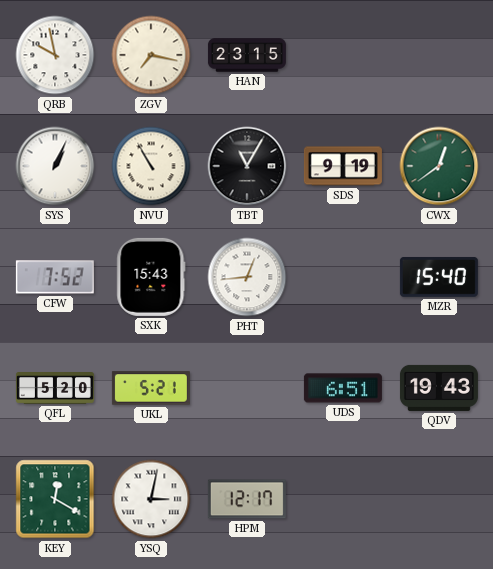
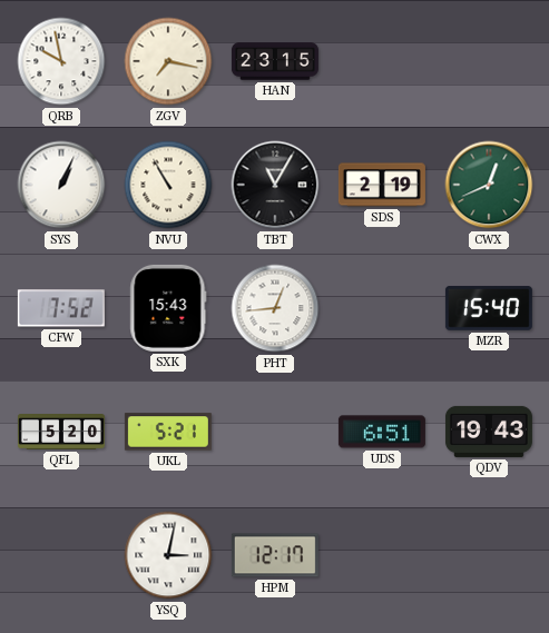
SDS: 9:19 -> 2:19 (382, 185)
CWX: 12:39 -> 12:41 (489, 185)
KEY: 12:20 -> none (55, 499)
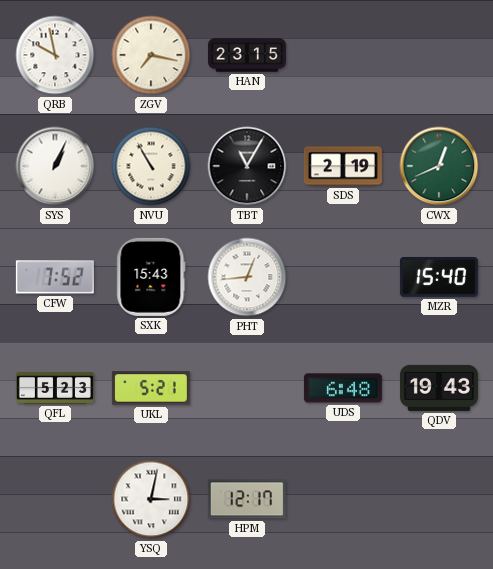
QFL: 5:20 -> 5:23 (55, 389)
UDS: 6:51 -> 6:48 (343, 388)
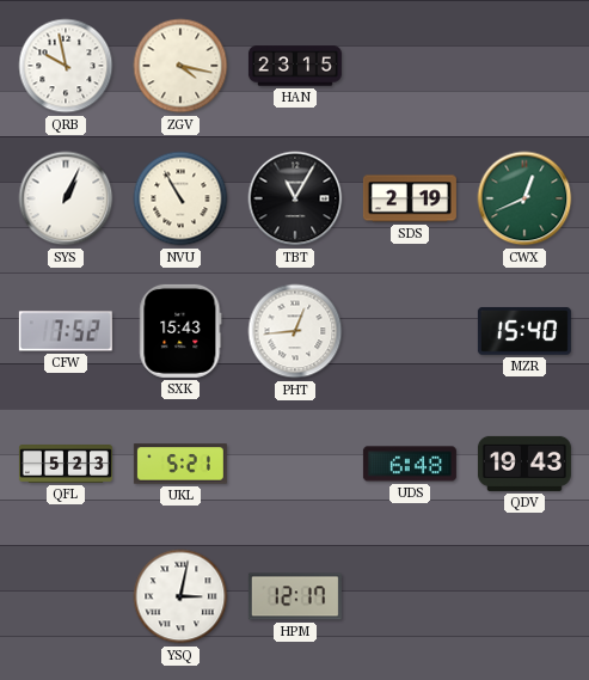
ZGV: 7:17 -> 4:17 (180, 66)
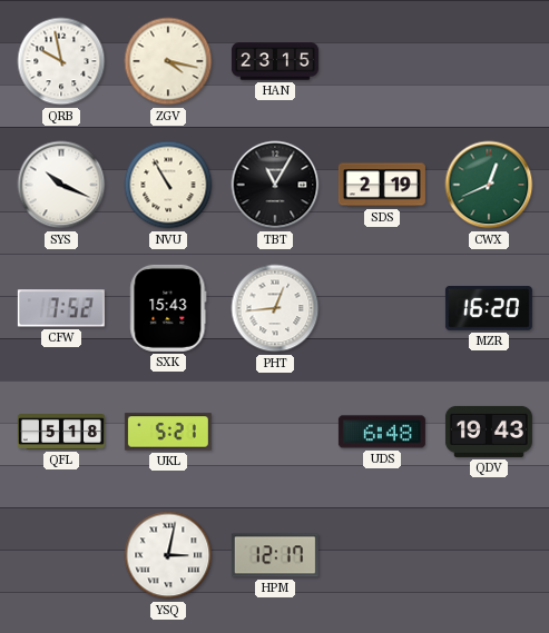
SYS: 1:04 -> 10:19 (61, 185)
MZR: 15:40 -> 16:20 (489, 308)
QFL: 5:23 -> 5:18 (61, 433)
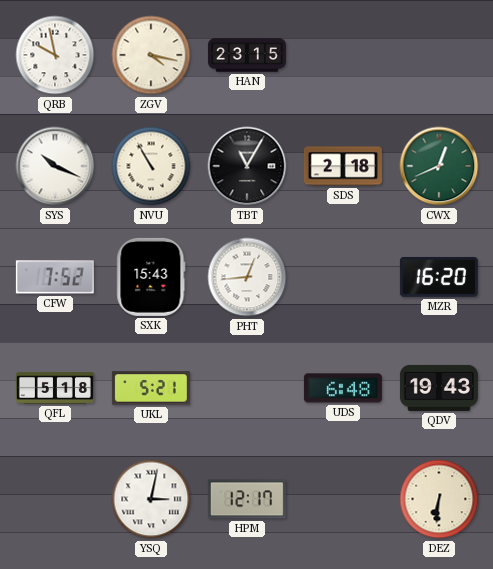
SDS: 2:19 -> 2:18 (343, 166)
DEZ: none -> 6:31 (439, 499)
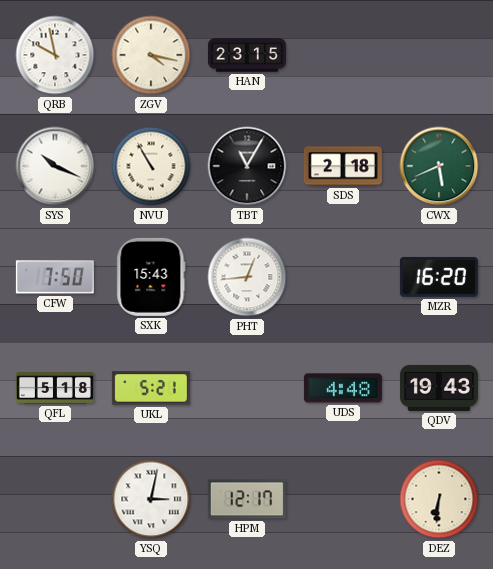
CWX: 12:41 -> 5:41 (439, 166)
CFW: 7:52 -> 7:50 (55, 277)
UDS: 6:48 -> 4:48 (343, 388)
